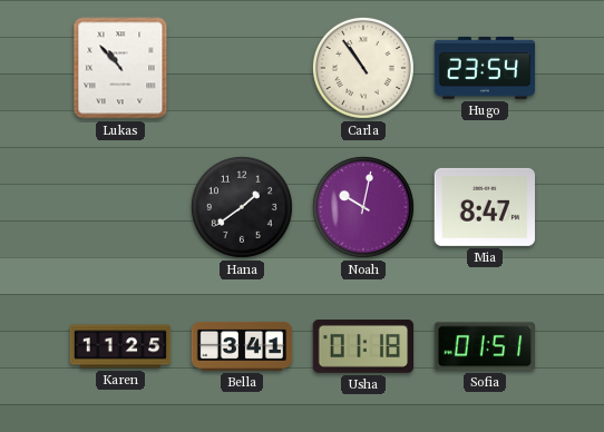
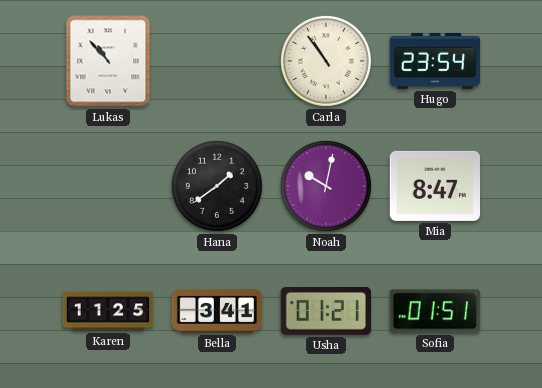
Usha: 01:18 -> 01:21 (326, 312)
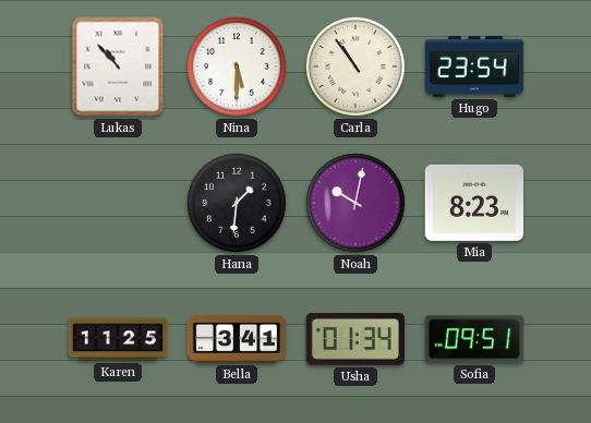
Nina: none -> 5:30 (237, 67)
Hana: 1:39 -> 1:31 (237, 203)
Mia: 8:47 -> 8:23 (474, 203)
Usha: 01:21 -> 01:34 (355, 340)
Sofia: 01:51 -> 09:51 (474, 339)
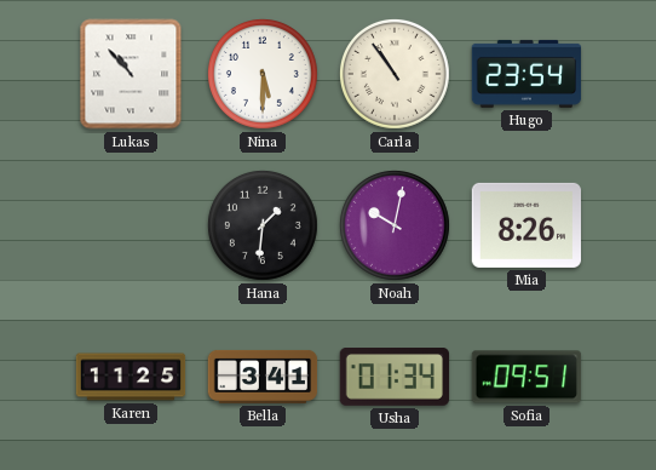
Mia: 8:23 -> 8:26 (526, 225)
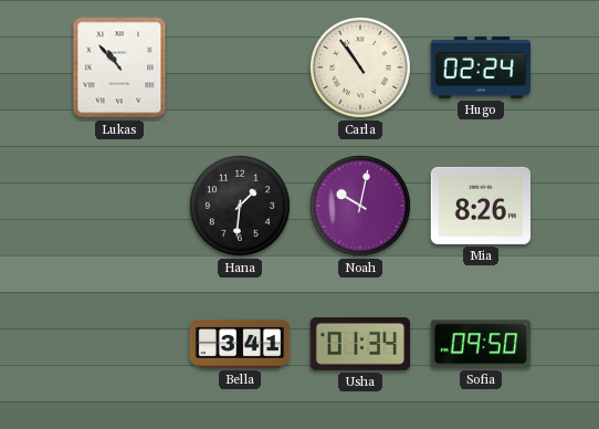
Nina: 5:30 -> none (263, 74)
Hugo: 23:54 -> 02:24 (481, 67)
Karen: 11:25 -> none (131, 377)
Sofia: 09:51 -> 09:50 (481, 344)
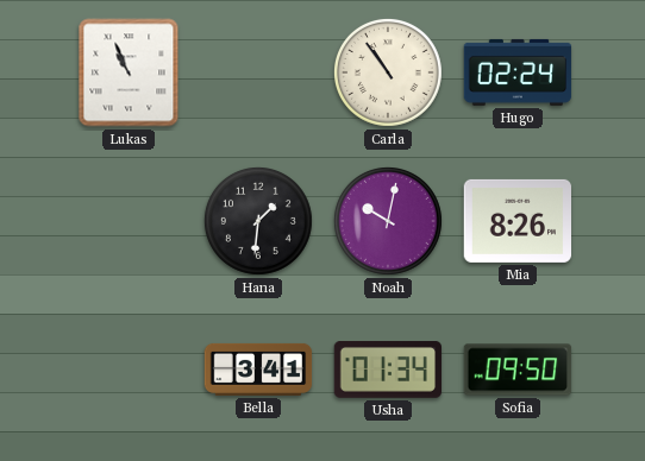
Lukas: 10:53 -> 10:56 (129, 72)
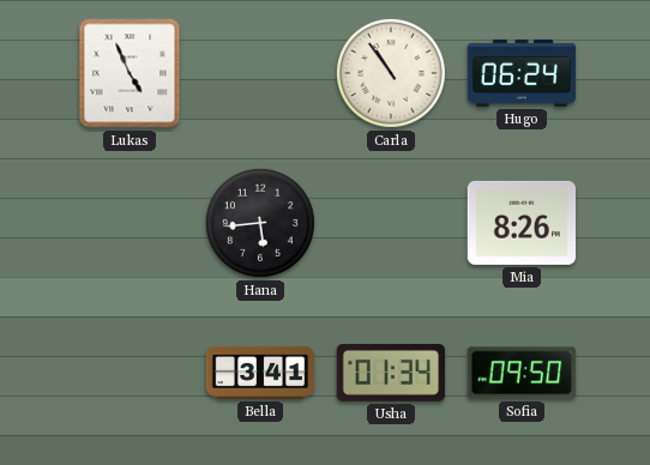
Lukas: 10:56 -> 4:56 (130, 73)
Hugo: 02:24 -> 06:24 (522, 73)
Hana: 1:31 -> 5:44 (260, 223)
Noah: 10:02 -> none (388, 221)
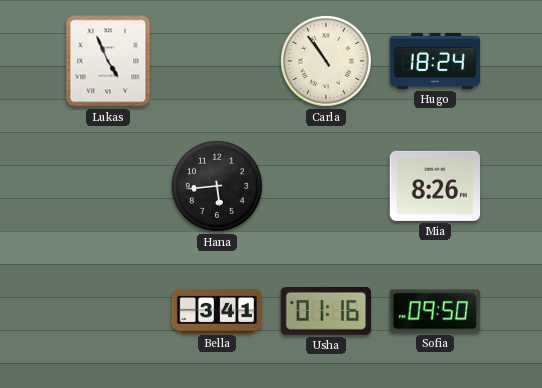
Hugo: 06:24 -> 18:24 (435, 61)
Usha: 01:34 -> 01:16 (326, 312)
